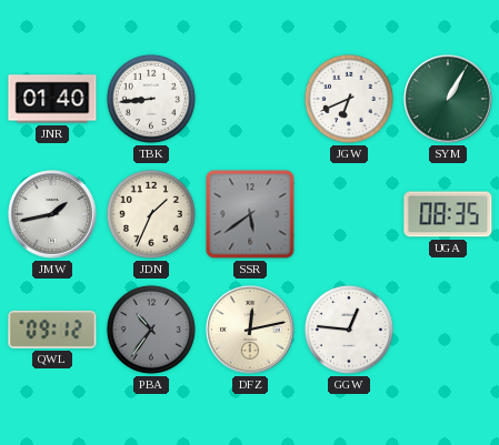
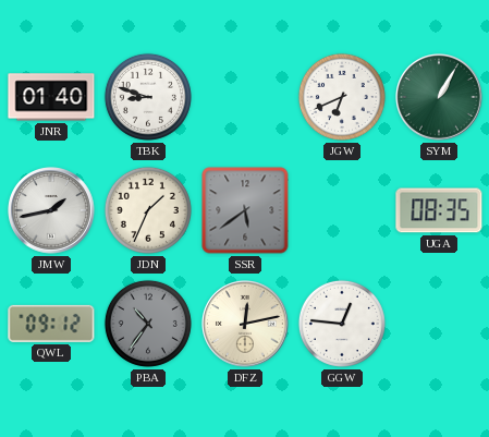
TBK: 8:44 -> 8:48 (148, 97)
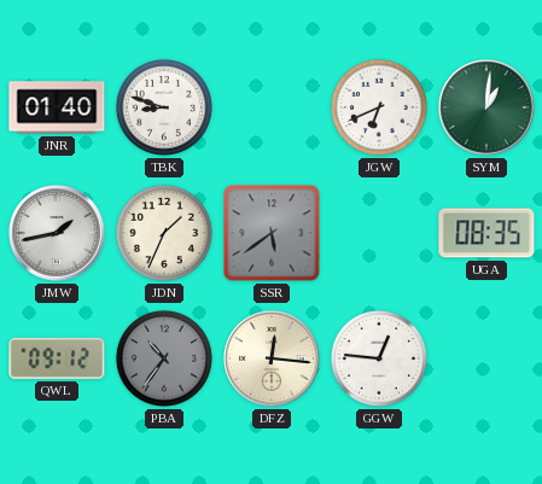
SYM: 1:05 -> 1:01 (488, 109)
DFZ: 12:13 -> 12:16 (273, 360)
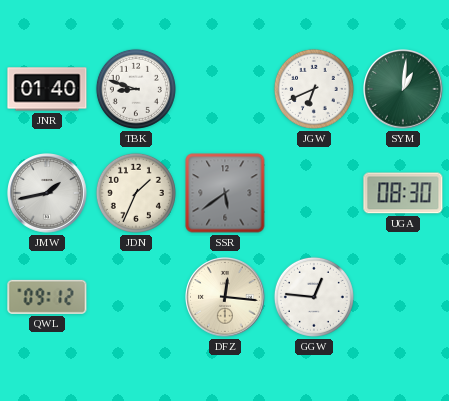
UGA: 08:35 -> 08:30 (403, 193)
PBA: 10:36 -> none (164, 358)
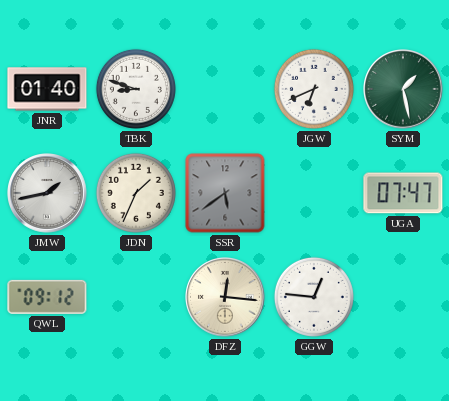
SYM: 1:01 -> 1:28 (404, 90)
UGA: 08:30 -> 07:47 (403, 193)
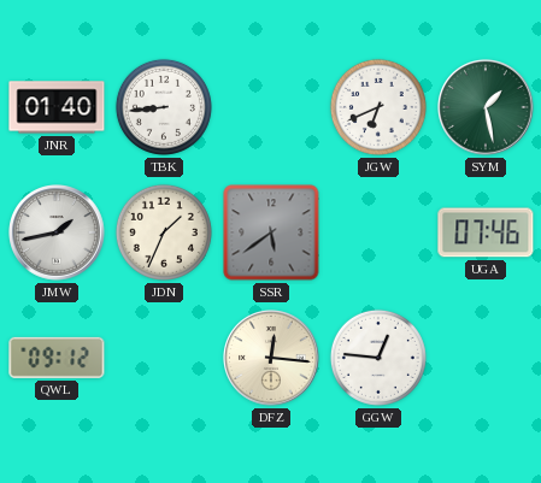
TBK: 8:48 -> 8:44 (164, 107)
UGA: 07:47 -> 07:46 (486, 232)
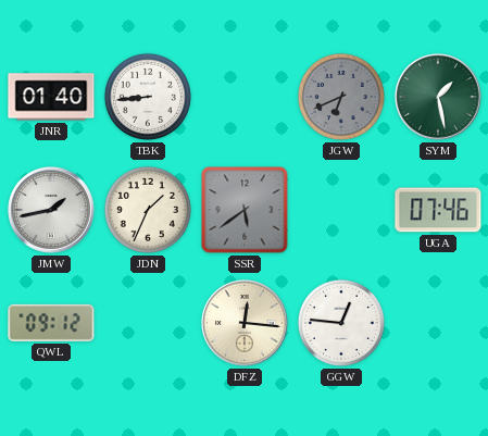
JGW dial: white -> grey (341, 97)
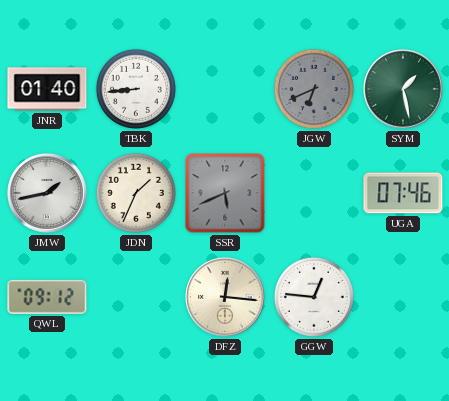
SSR: 5:39 -> 5:41 (225, 193)
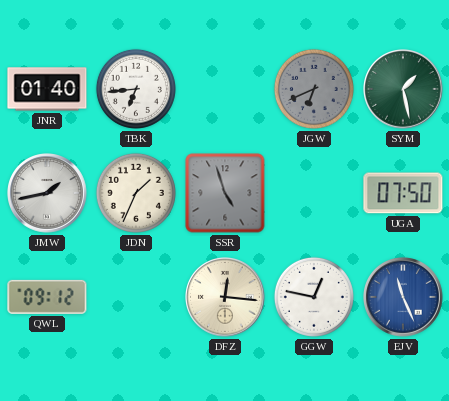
TBK: 8:44 -> 6:44 (136, 89)
SSR: 5:41 -> 4:57 (225, 193)
UGA: 07:46 -> 07:50 (403, 193)
GGW: 12:46 -> 12:47 (314, 297)
EJV: none -> 11:26 (404, 298)
